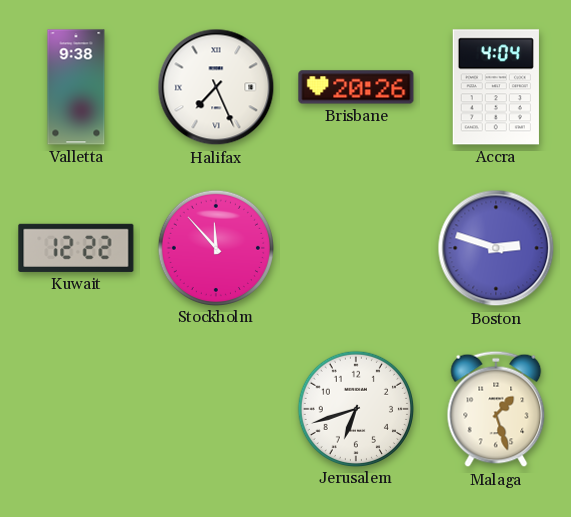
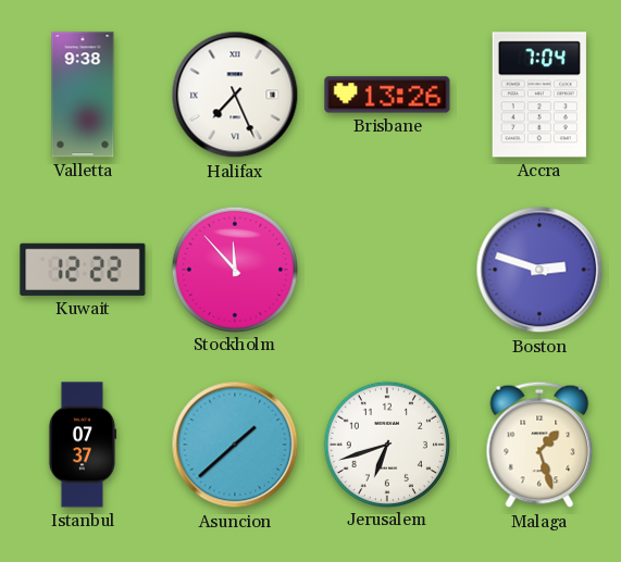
Brisbane: 20:26 -> 13:26 (387, 95)
Accra: 4:04 -> 7:04 (539, 95)
Istanbul: none -> 07:37 (83, 445)
Asuncion: none -> 1:38 (235, 445)
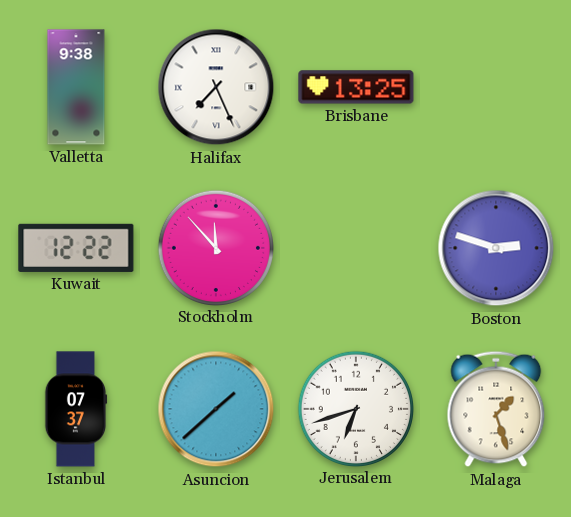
Brisbane: 13:26 -> 13:25 (356, 87)
Accra: 7:04 -> none (539, 95)
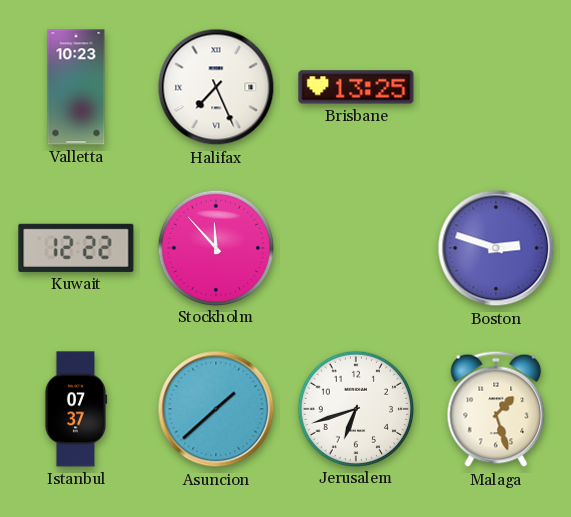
Valletta: 9:38 -> 10:23 (76, 87)
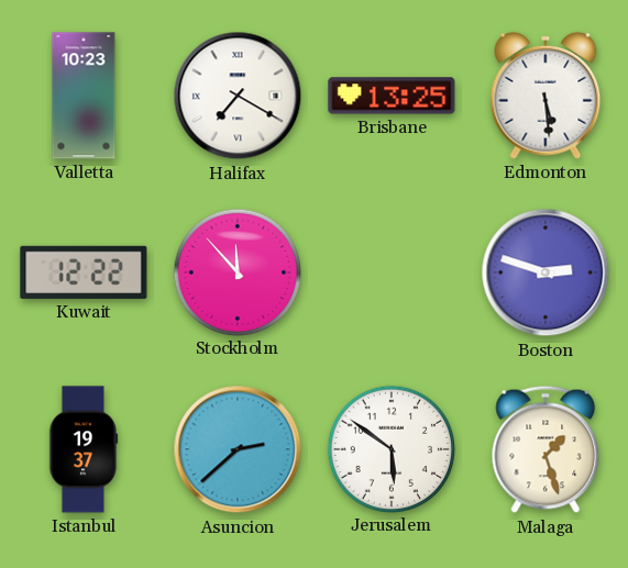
Halifax: 7:26 -> 7:20 (238, 96)
Edmonton: none -> 5:29 (546, 96)
Istanbul: 07:37 -> 19:37 (84, 449)
Asuncion: 1:38 -> 2:38 (238, 449)
Jerusalem: 6:42 -> 5:51 (390, 448)
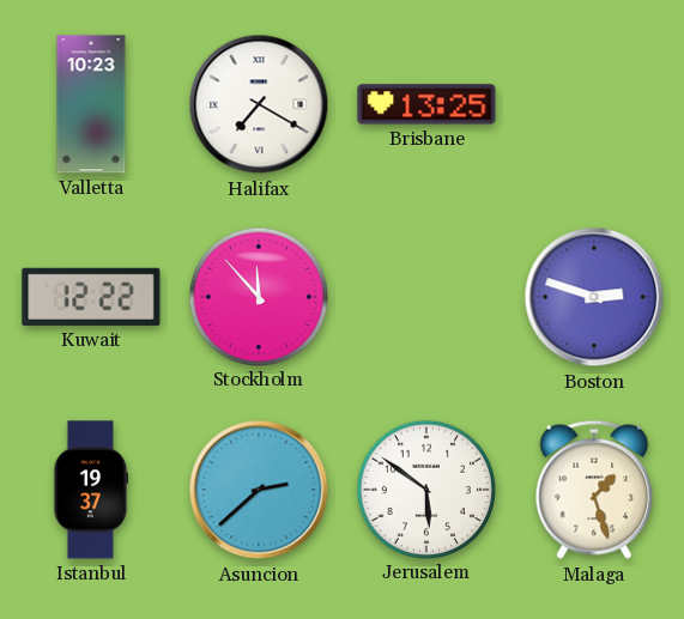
Edmonton: 5:29 -> none (546, 96)
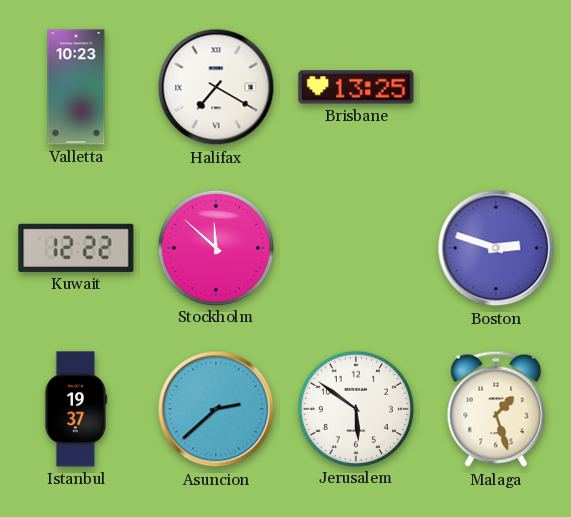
Stockholm: 11:53 -> 11:52 (215, 247)
